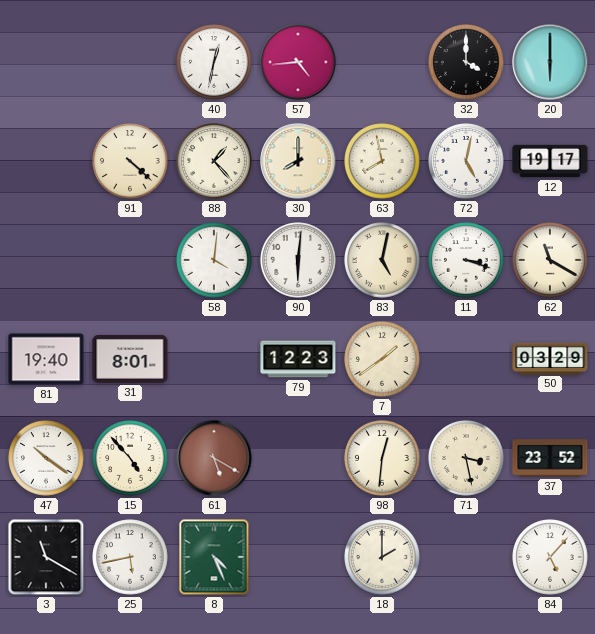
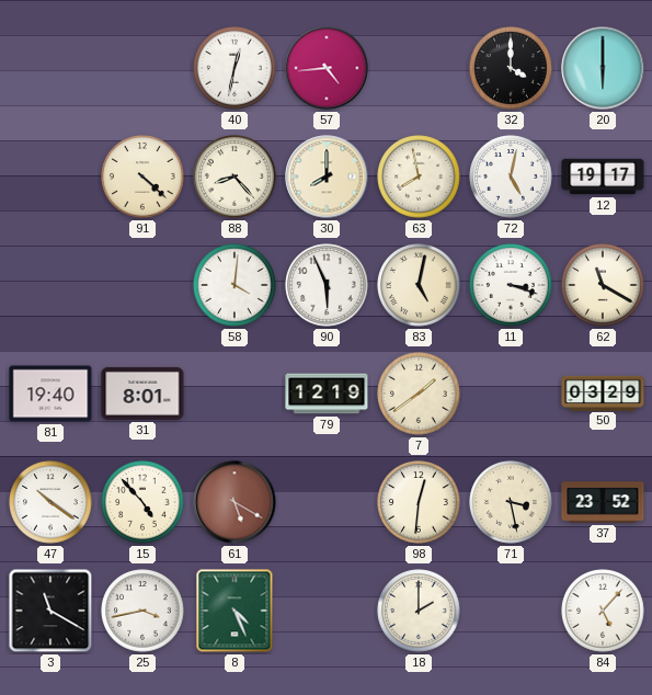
88: 1:23 -> 8:23 (235, 176)
90: 6:01 -> 5:56 (327, 285)
79: 12:23 -> 12:19 (327, 394)
25: 5:43 -> 3:43 (142, 611)
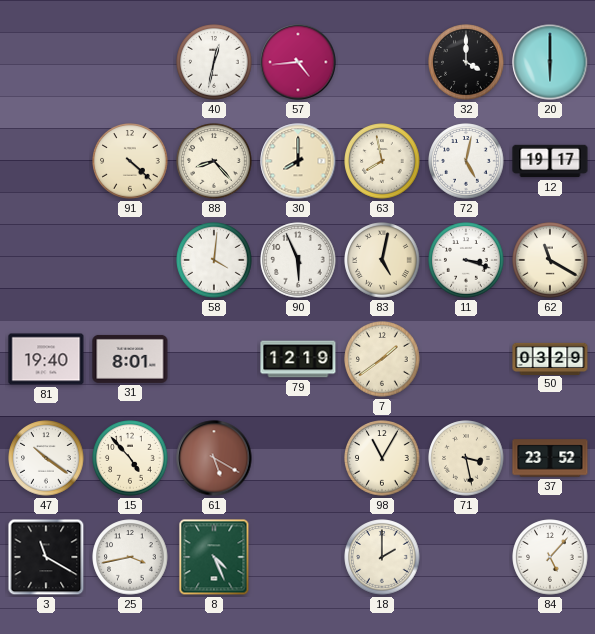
98: 12:31 -> 11:05 (382, 458)
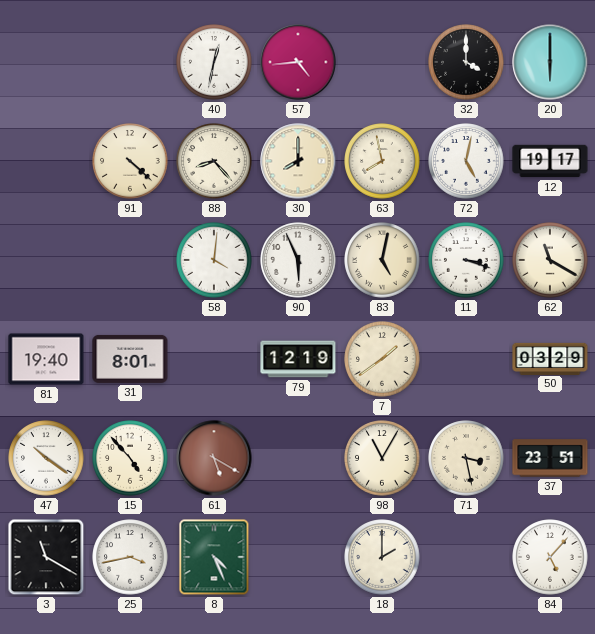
37: 23:52 -> 23:51 (550, 458)
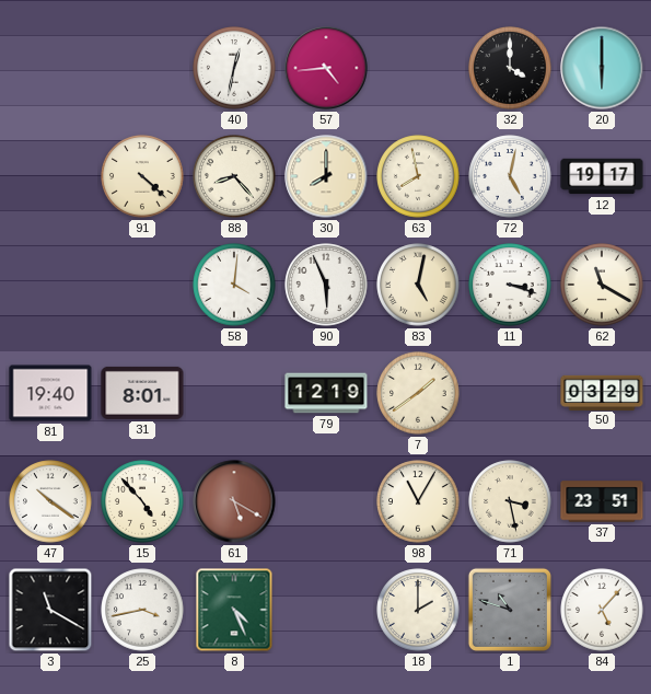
1: none -> 10:48 (510, 610)
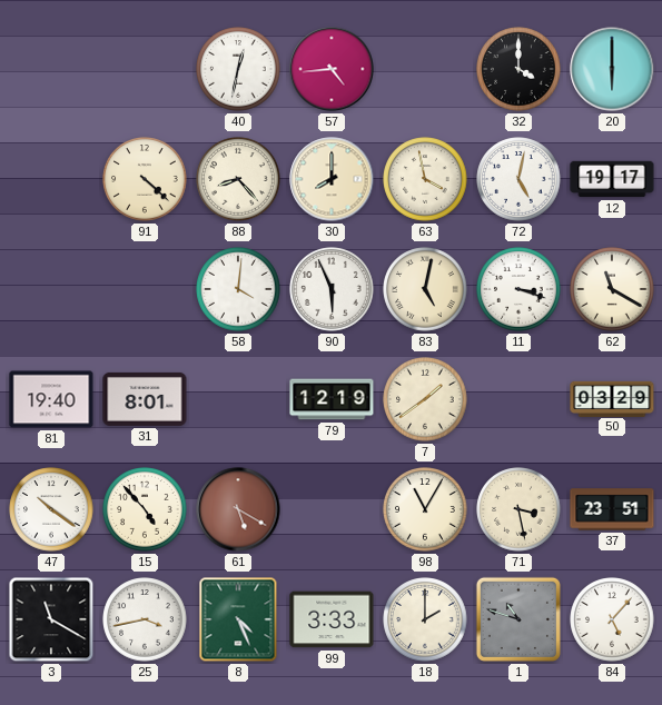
63: 7:58 -> 3:58 (425, 179)
99: none -> 3:33 (332, 619)
